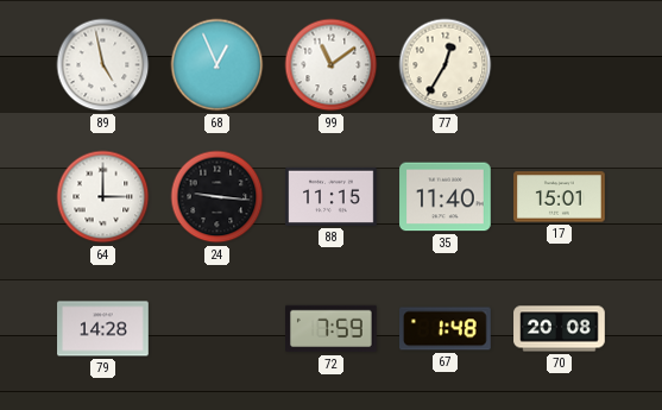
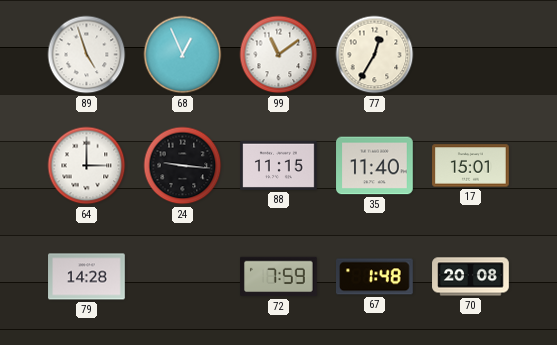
89: 4:58 -> 4:57 (87, 55)
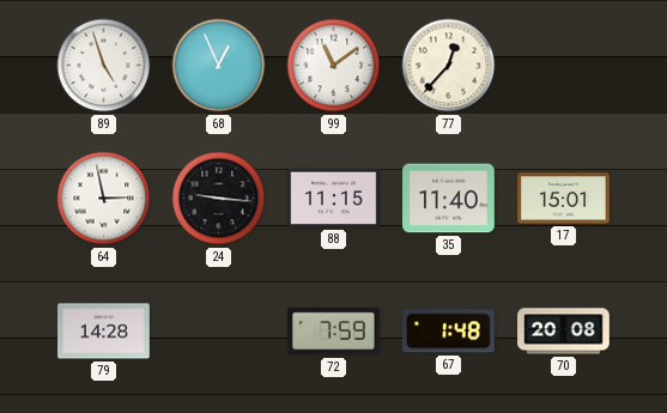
77: 12:35 -> 12:37 (449, 66)
64: 3:00 -> 2:58 (104, 199)
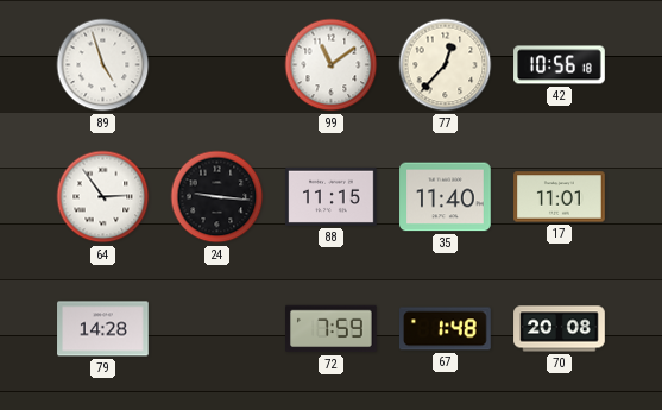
68: 12:56 -> none (219, 66)
42: none -> 10:56 (560, 65)
64: 2:58 -> 2:54 (103, 197)
17: 15:01 -> 11:01 (560, 197)
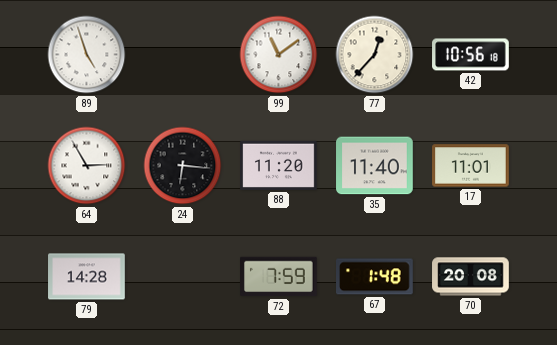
64: 2:54 -> 2:55 (87, 166)
24: 9:16 -> 6:16 (183, 166)
88: 11:15 -> 11:20 (279, 165)
